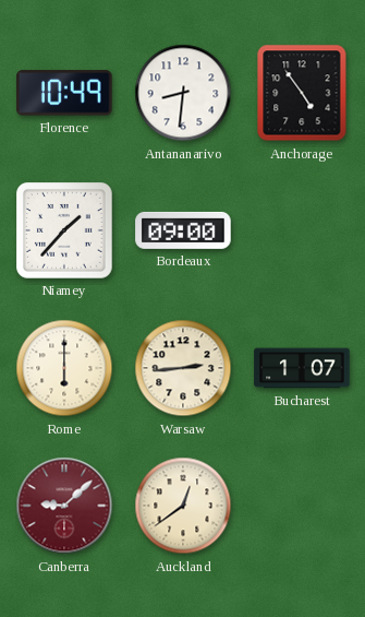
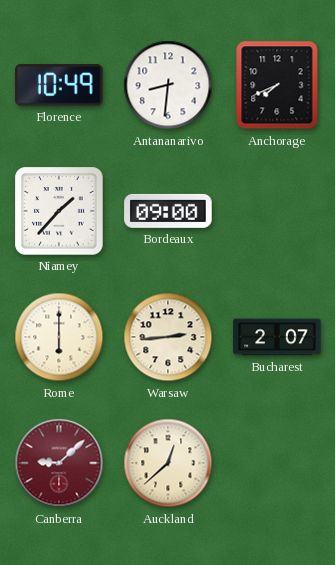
Anchorage: 4:54 -> 7:41 (277, 85)
Bucharest: 1:07 -> 2:07 (277, 337)
Auckland: 12:39 -> 12:38 (168, 463)
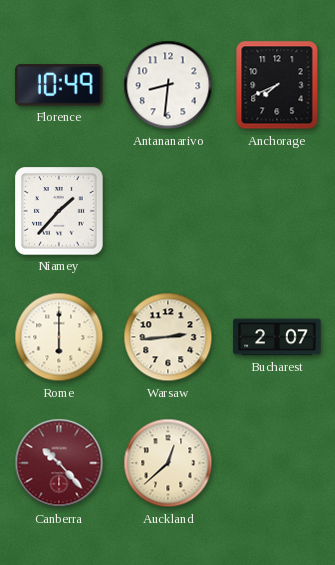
Bordeaux: 09:00 -> none (168, 211)
Canberra: 9:08 -> 10:23 (59, 463)
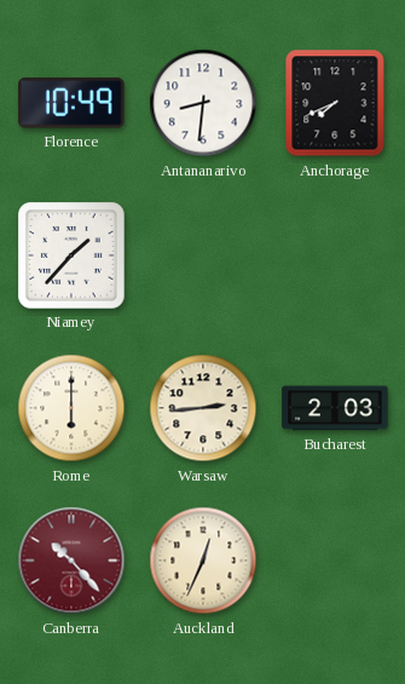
Bucharest: 2:07 -> 2:03 (335, 408)
Auckland: 12:38 -> 12:34 (203, 561)
